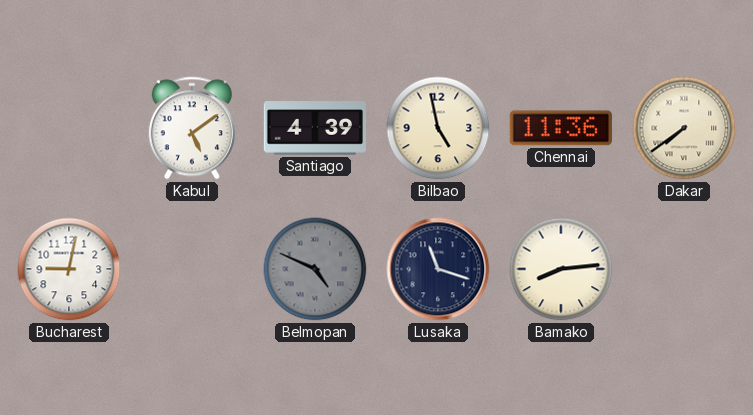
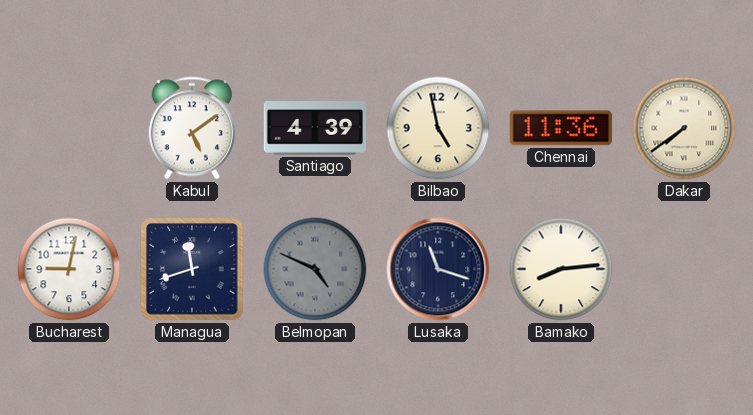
Managua: none -> 11:42 (192, 269)
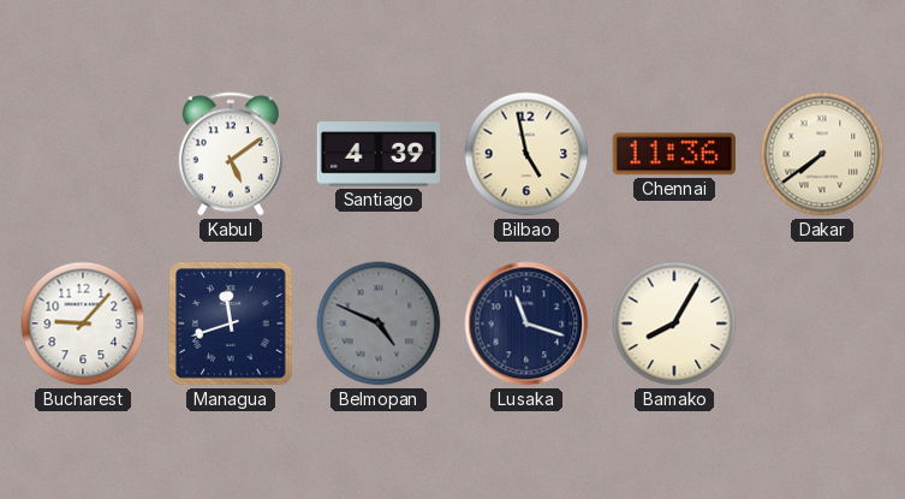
Bucharest: 9:02 -> 9:07 (83, 323)
Bamako: 8:14 -> 8:05 (674, 323)
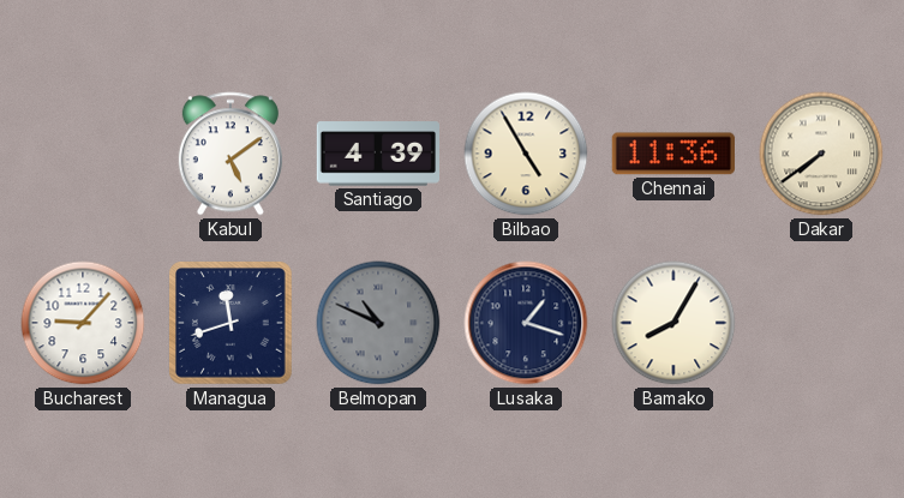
Bilbao: 4:58 -> 4:55 (526, 154)
Belmopan: 4:49 -> 10:49 (378, 323)
Lusaka: 11:18 -> 1:18 (526, 323)
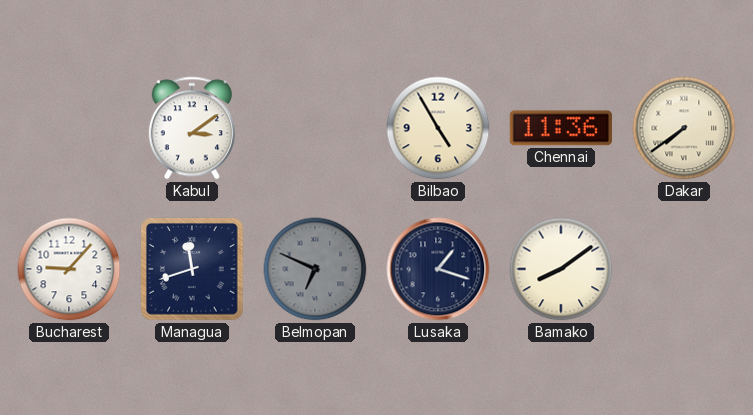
Kabul: 5:09 -> 3:09 (192, 128)
Santiago: 4:39 -> none (377, 154)
Belmopan: 10:49 -> 6:49 (315, 269)
Bamako: 8:05 -> 8:09 (561, 269)
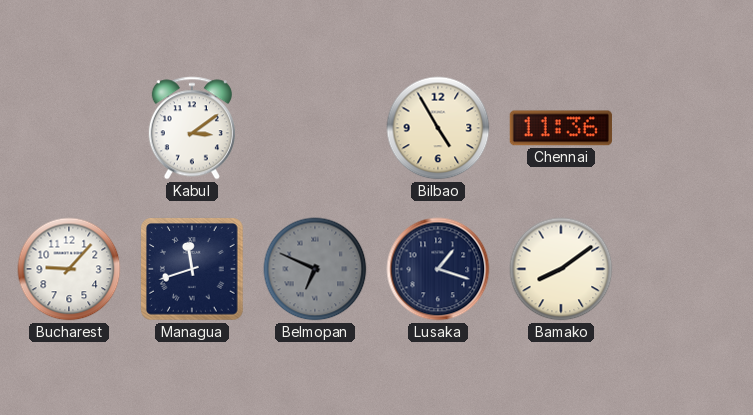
Dakar: 7:39 -> none (684, 128)
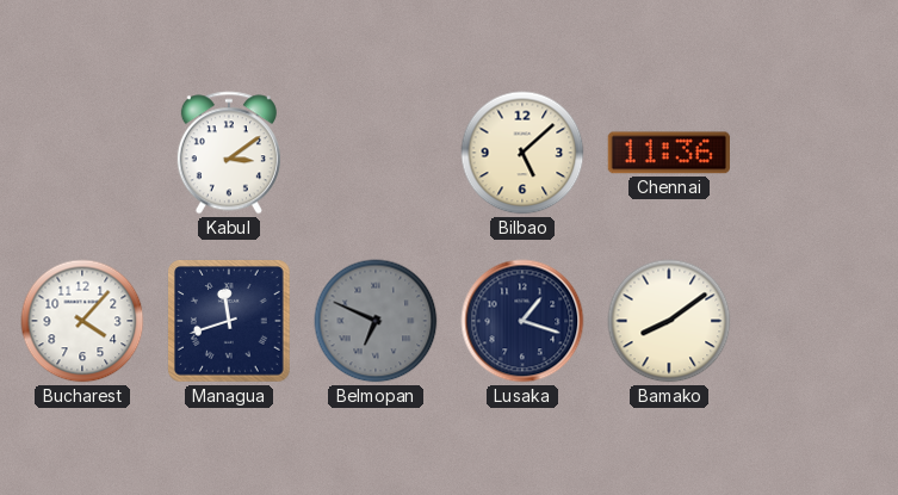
Bilbao: 4:55 -> 5:08 (522, 153)
Bucharest: 9:07 -> 4:07 (82, 321)
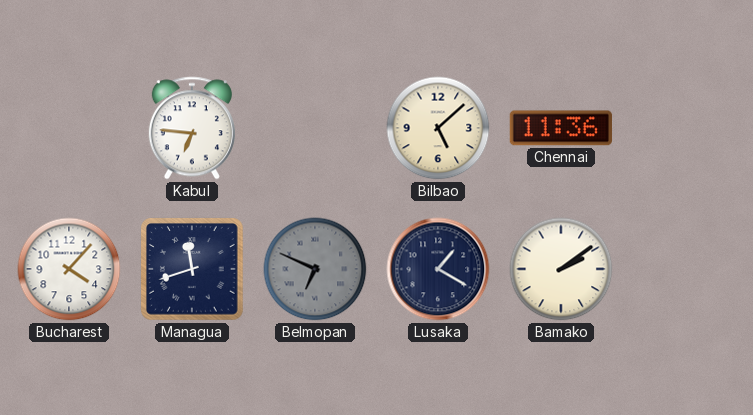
Kabul: 3:09 -> 6:46 (192, 128)
Lusaka: 1:18 -> 1:20 (438, 269)
Bamako: 8:09 -> 2:09 (561, 269)
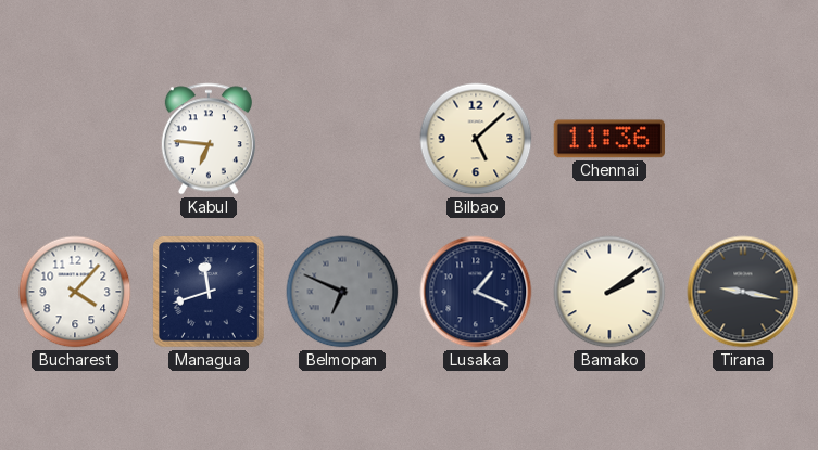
Lusaka: 1:20 -> 1:19 (476, 292)
Tirana: none -> 9:17 (743, 292)
